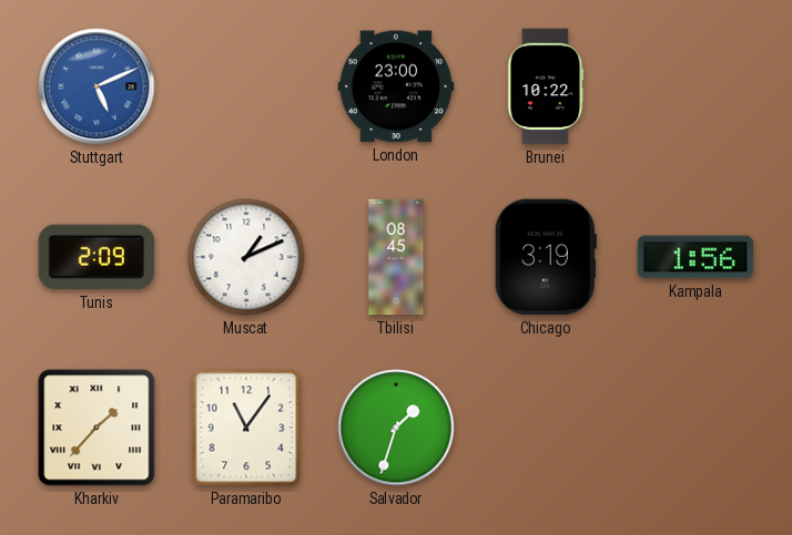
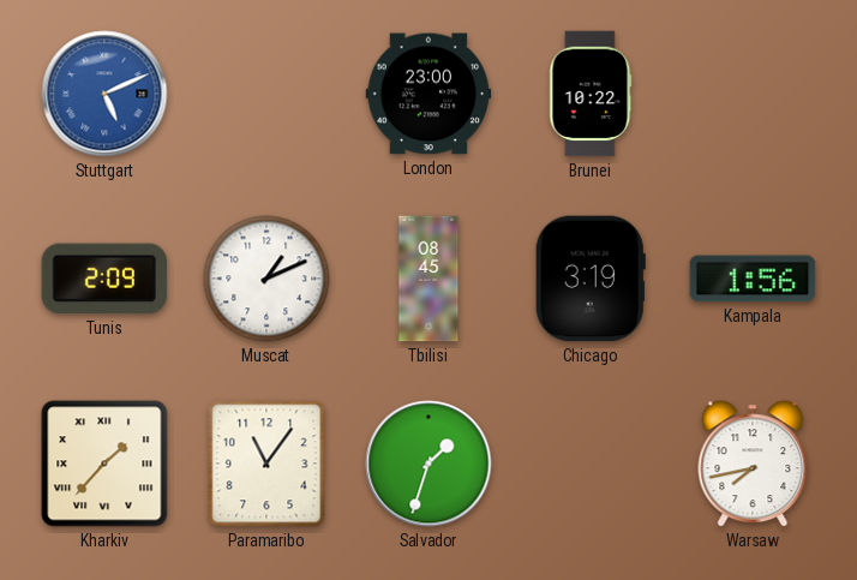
Warsaw: none -> 7:43 (753, 464)
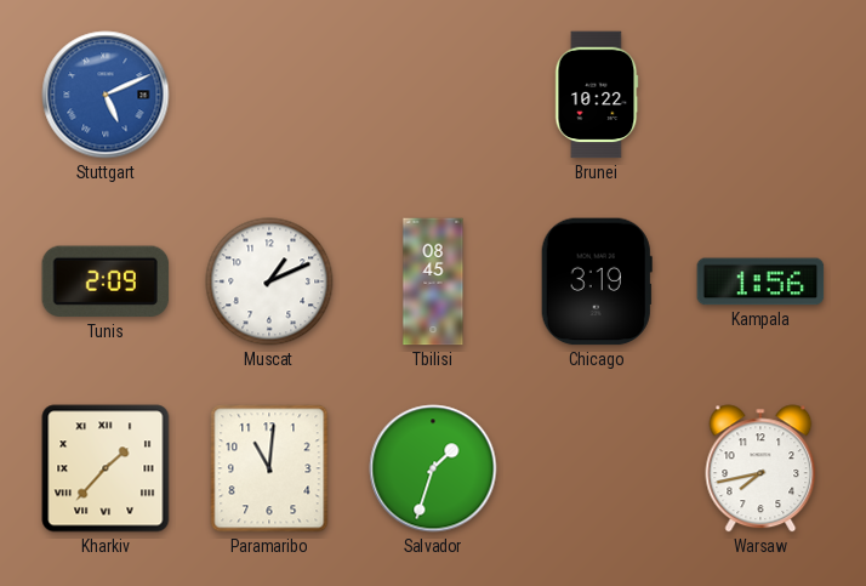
London: 23:00 -> none (428, 94)
Paramaribo: 11:06 -> 11:01 (269, 468)
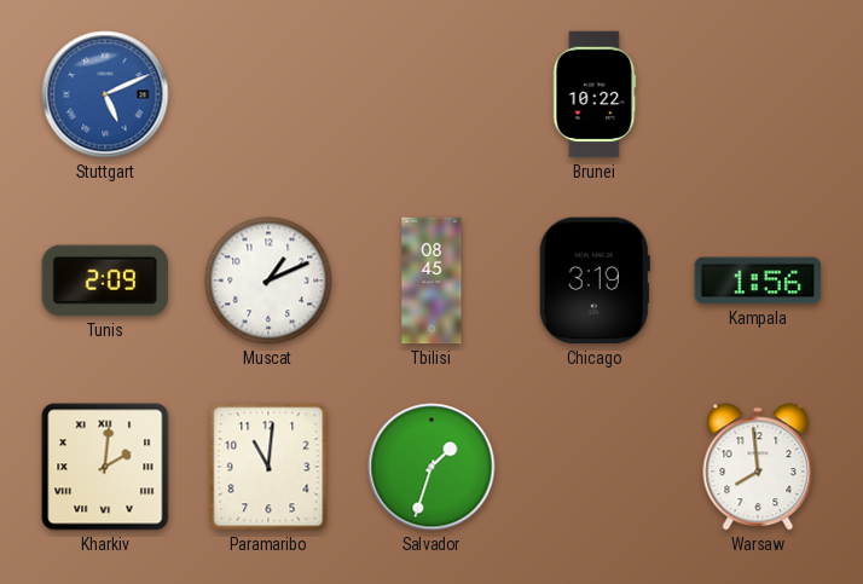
Kharkiv: 1:37 -> 2:01 (105, 467)
Warsaw: 7:43 -> 7:59 (758, 467)
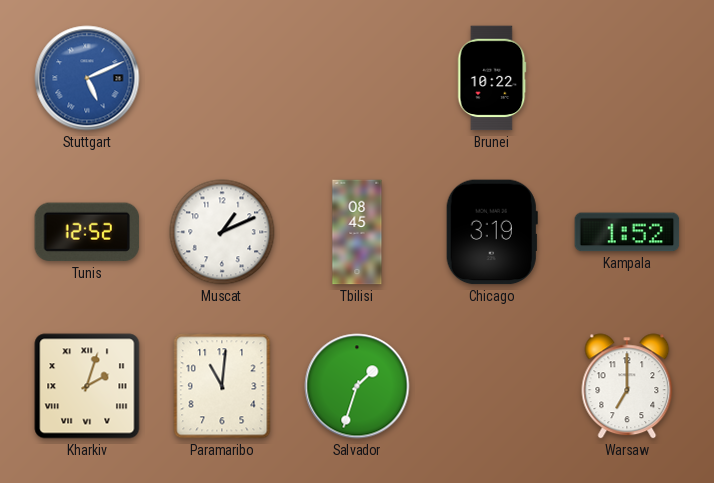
Tunis: 2:09 -> 12:52 (87, 232)
Kampala: 1:56 -> 1:52 (627, 232)
Kharkiv: 2:01 -> 2:03 (87, 386)
Warsaw: 7:59 -> 7:00 (627, 386)
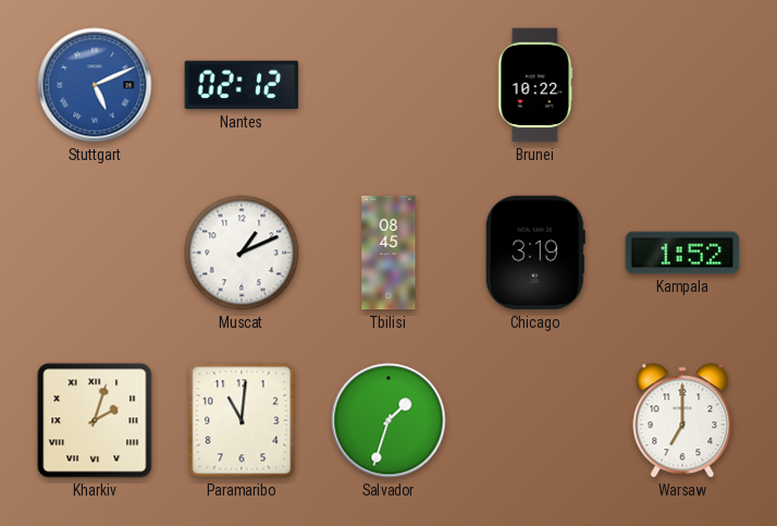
Nantes: none -> 02:12 (242, 85)
Tunis: 12:52 -> none (87, 232)
